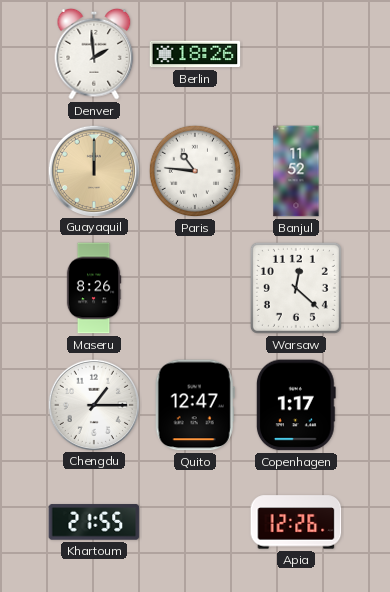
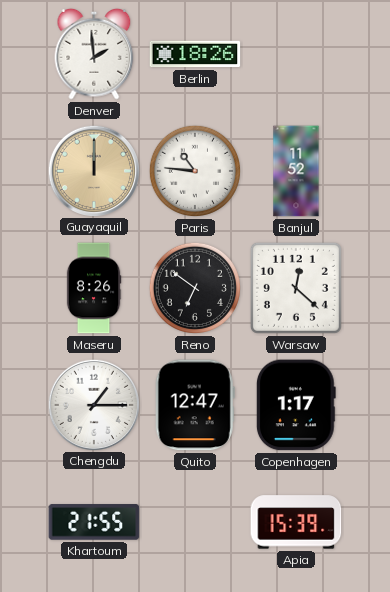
Reno: none -> 6:51 (195, 288)
Apia: 12:26 -> 15:39 (296, 522)
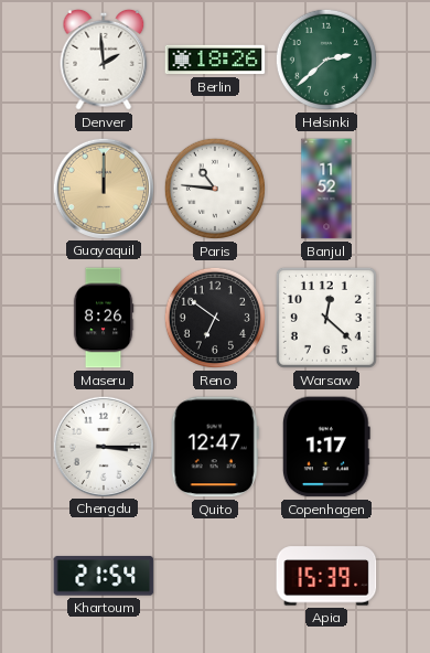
Helsinki: none -> 2:38 (326, 60)
Chengdu: 1:15 -> 3:15 (103, 446)
Khartoum: 21:55 -> 21:54 (104, 576)
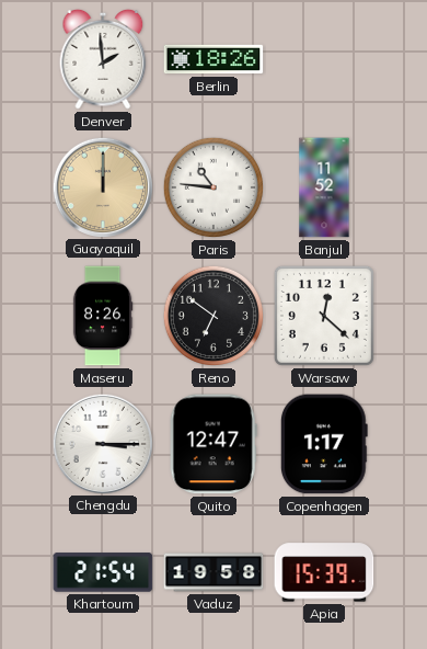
Helsinki: 2:38 -> none (326, 60)
Vaduz: none -> 19:58 (214, 572)
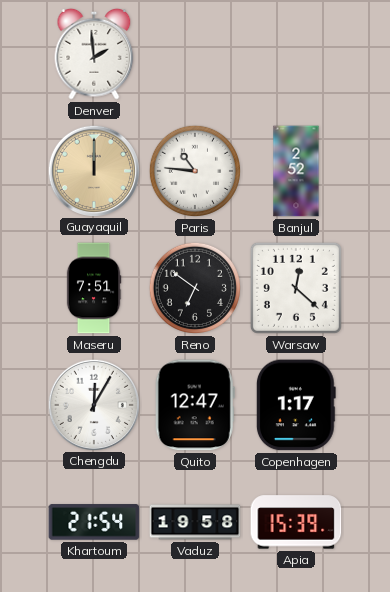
Berlin: 18:26 -> none (214, 59)
Banjul: 11:52 -> 2:52 (296, 171)
Maseru: 8:26 -> 7:51 (94, 288)
Chengdu: 3:15 -> 12:05 (93, 404)
